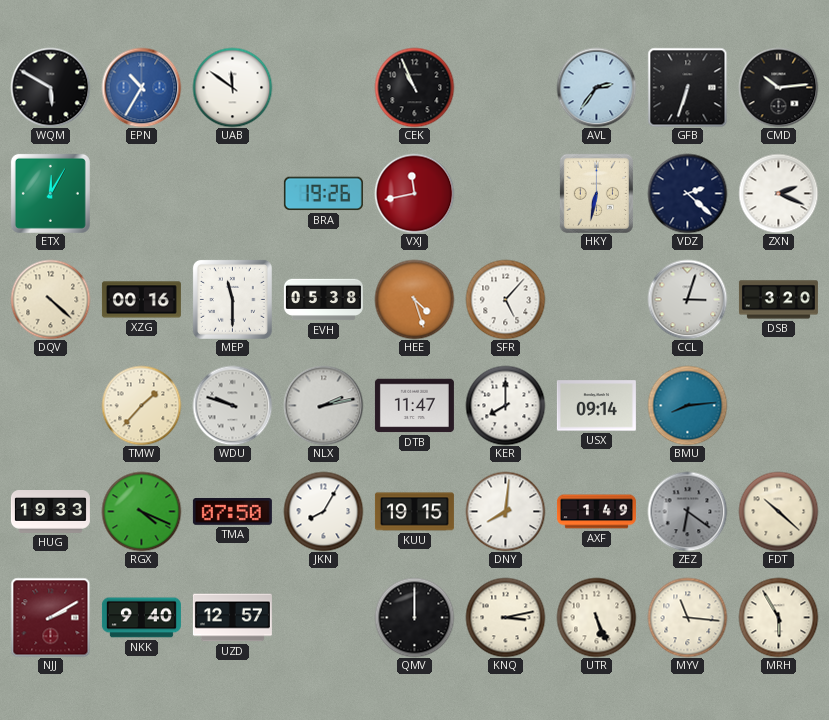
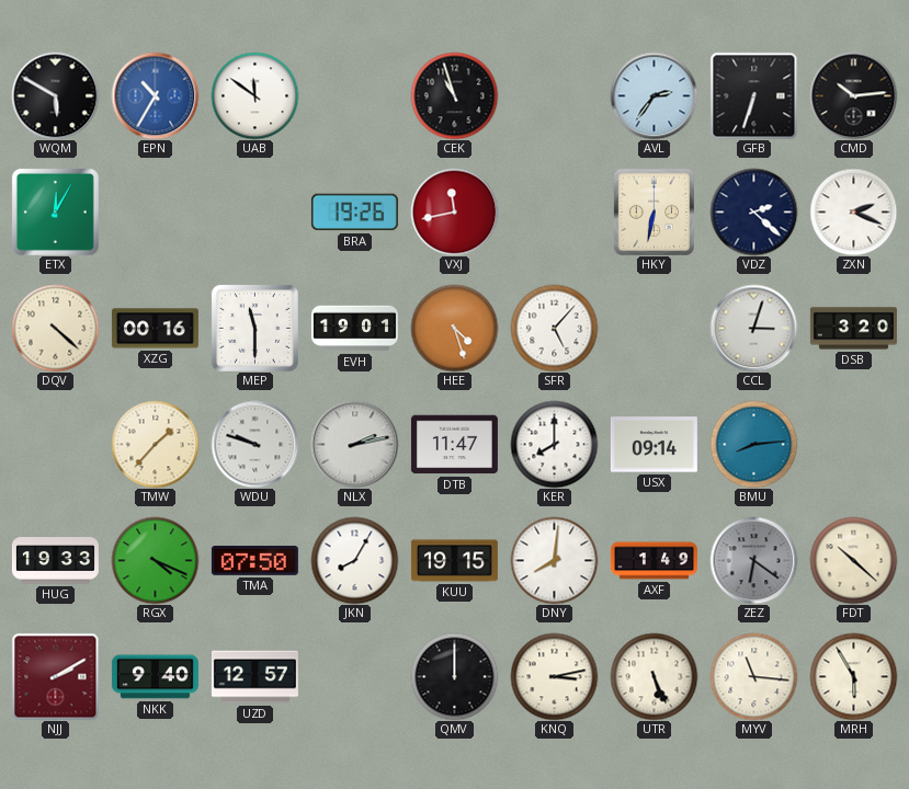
CEK: 10:56 -> 10:57 (454, 95)
EVH: 05:38 -> 19:01 (354, 329)
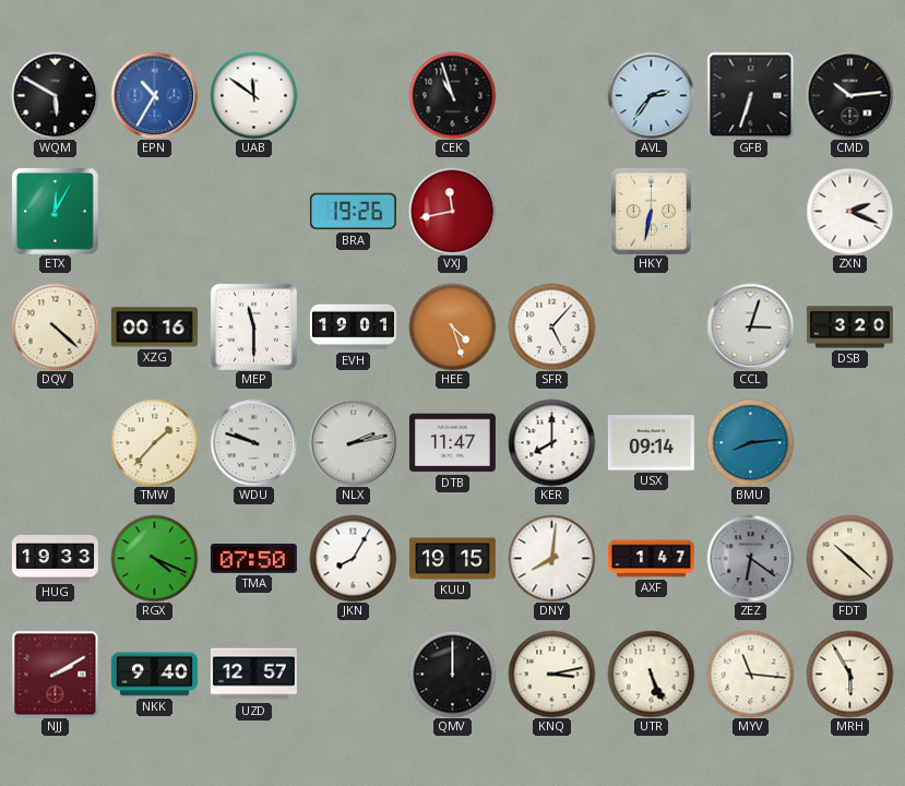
VDZ: 2:22 -> none (753, 211)
AXF: 1:49 -> 1:47 (651, 559)
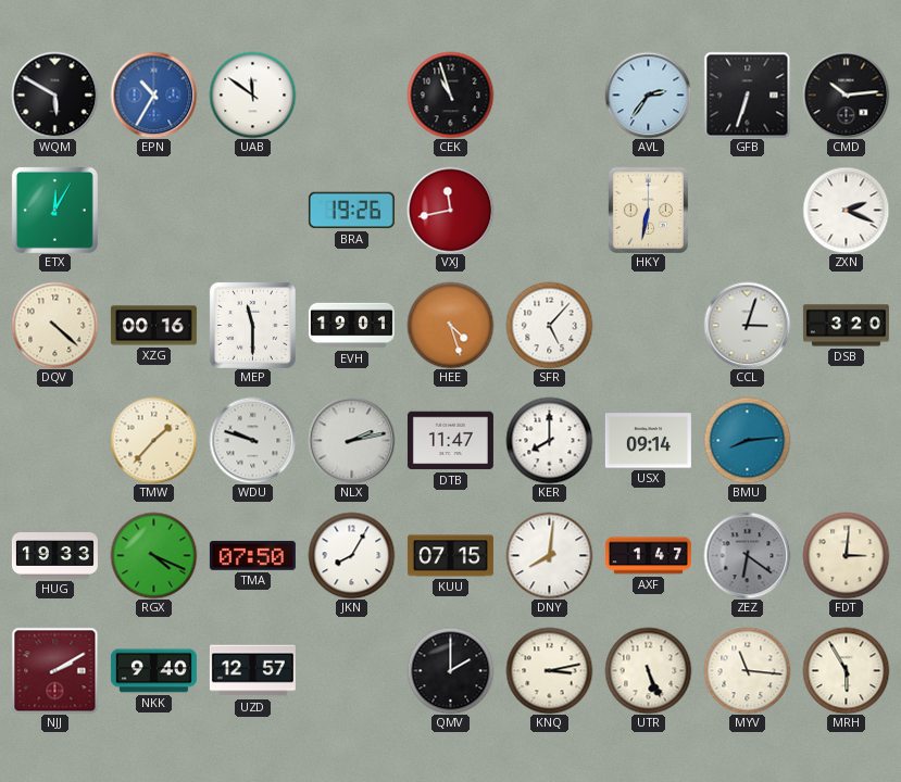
KUU: 19:15 -> 07:15 (450, 556)
FDT: 10:22 -> 3:01 (846, 555)
QMV: 12:00 -> 2:00 (450, 670)
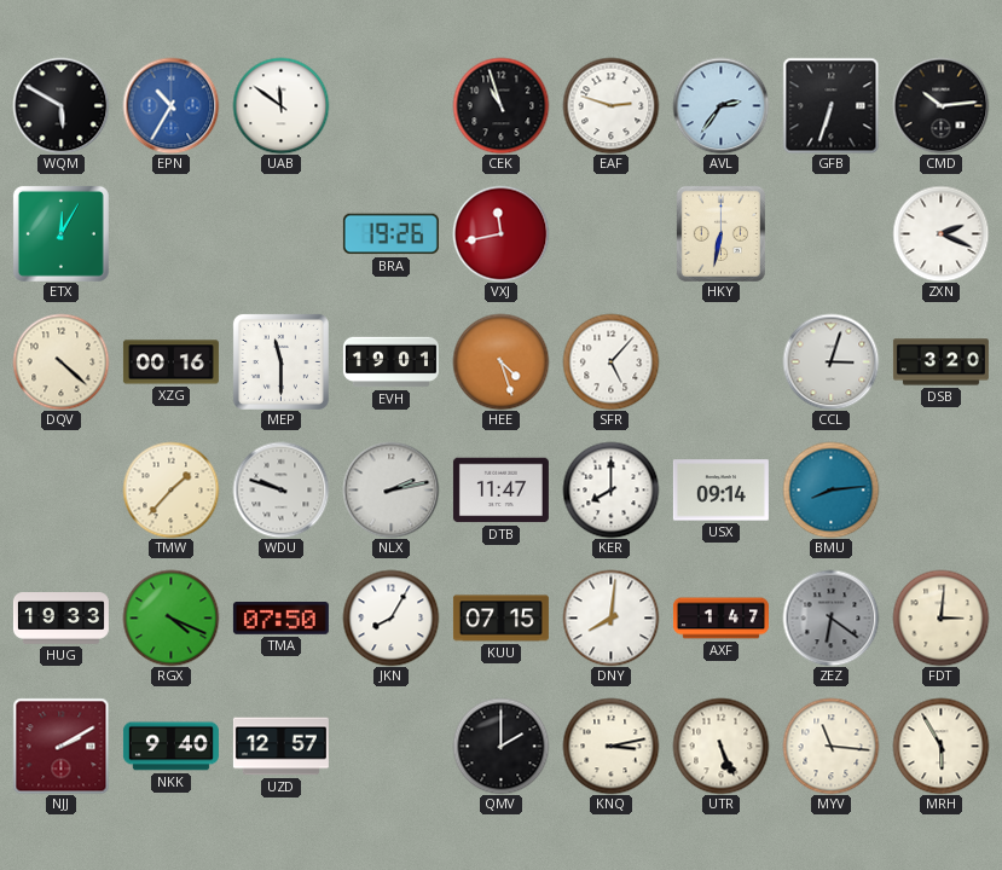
EAF: none -> 2:48 (610, 105)
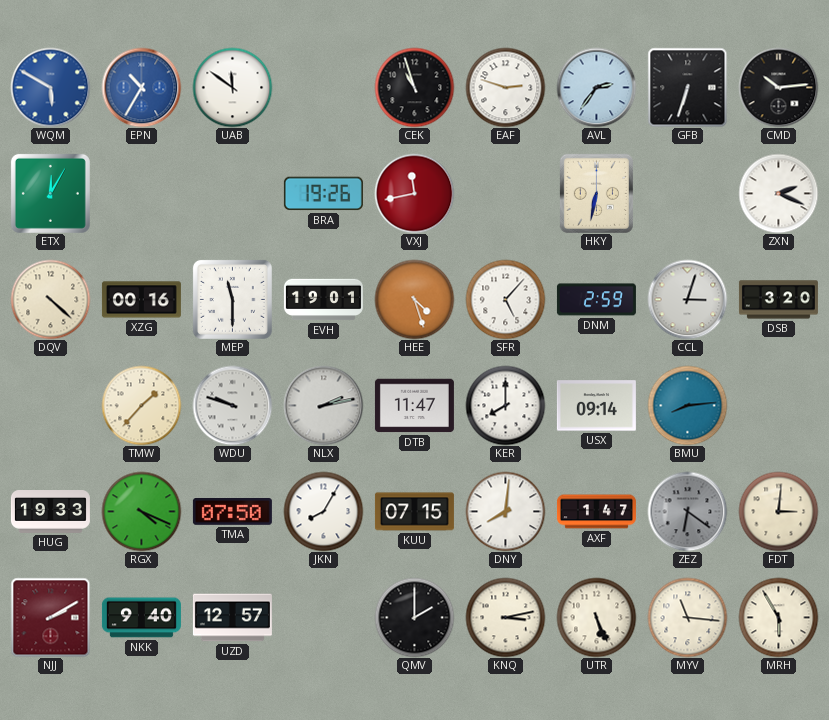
WQM dial: black -> blue (50, 87)
DNM: none -> 2:59 (596, 300)
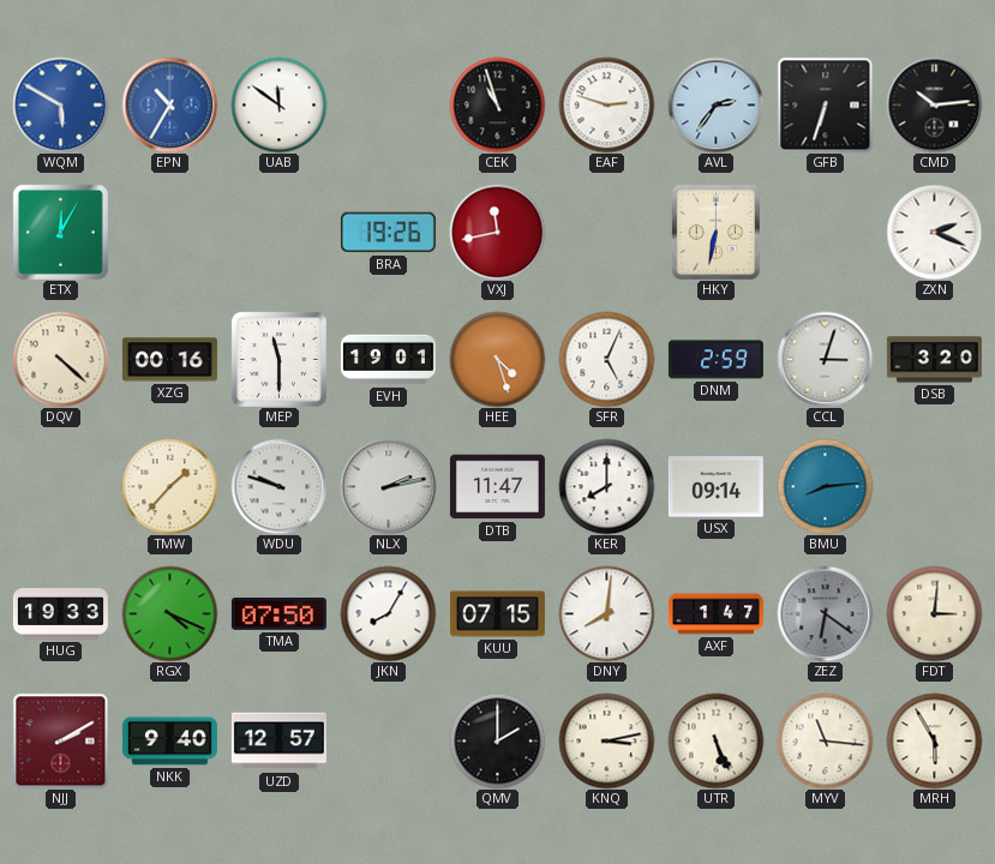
SFR: 5:07 -> 5:04 (606, 359)
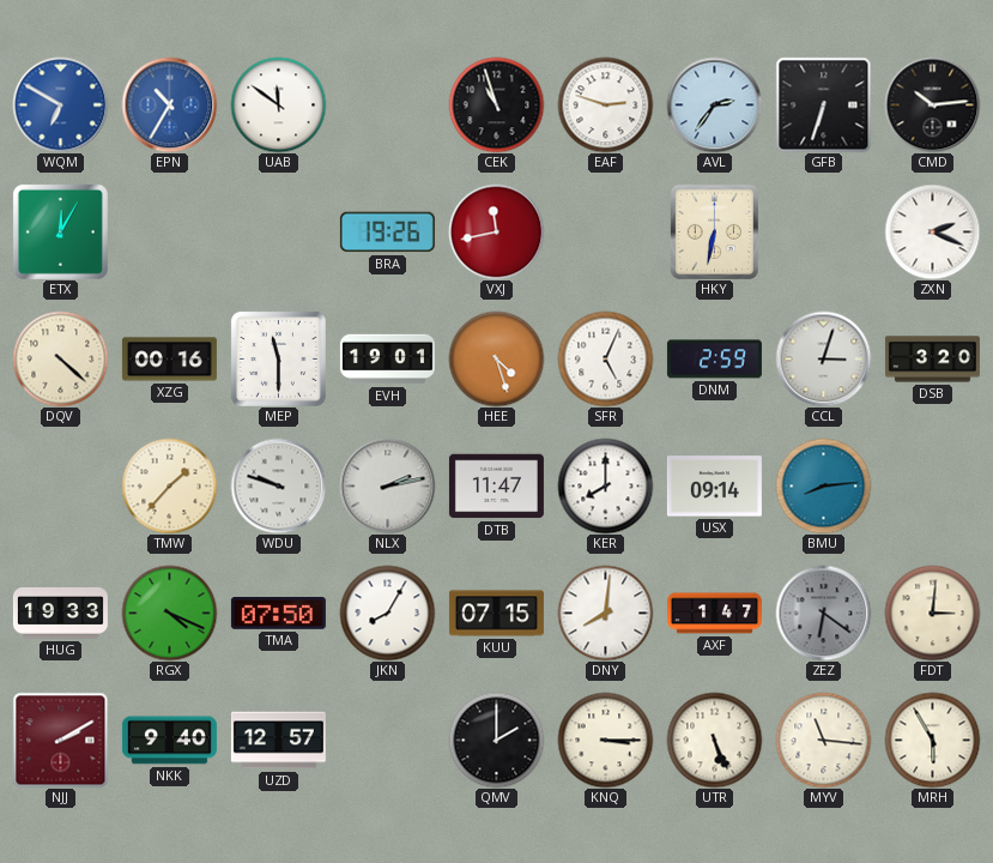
WQM: 5:50 -> 6:50 (60, 104)
KNQ: 3:13 -> 3:15 (605, 740)
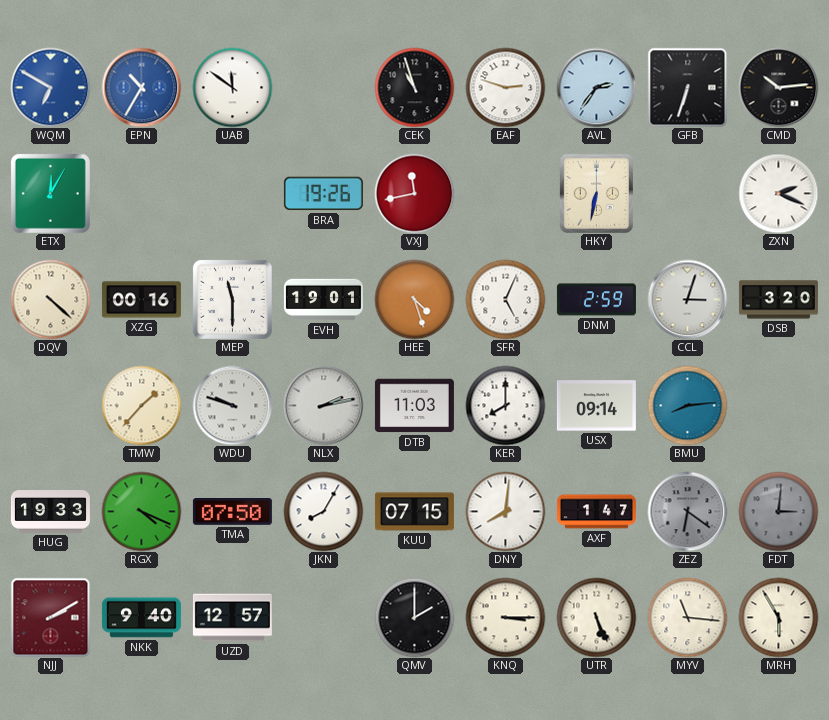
DTB: 11:47 -> 11:03 (414, 406)
FDT dial: cream -> grey (778, 511)
